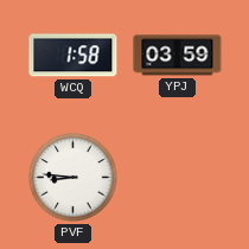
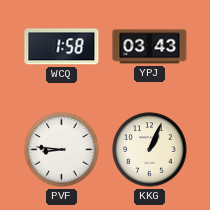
YPJ: 03:59 -> 03:43 (150, 47)
KKG: none -> 1:04 (150, 150)
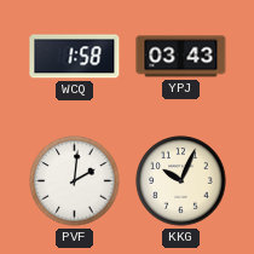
PVF: 8:46 -> 2:01 (75, 181)
KKG: 1:04 -> 10:04 (181, 181)
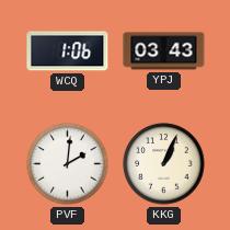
WCQ: 1:58 -> 1:06 (68, 51)
KKG: 10:04 -> 1:04 (164, 164)
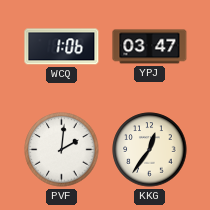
YPJ: 03:43 -> 03:47 (150, 47)
KKG: 1:04 -> 12:36 (150, 150)
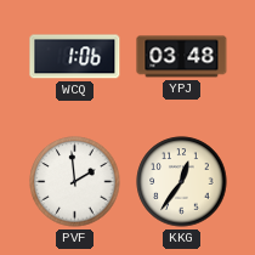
YPJ: 03:47 -> 03:48 (182, 57)
PVF: 2:01 -> 1:59 (75, 182)
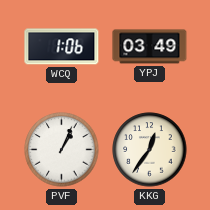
YPJ: 03:48 -> 03:49 (150, 47)
PVF: 1:59 -> 1:04 (62, 150)
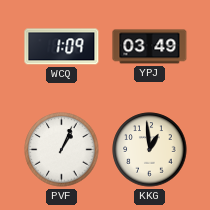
WCQ: 1:06 -> 1:09 (62, 47)
KKG: 12:36 -> 12:59 (150, 150)
